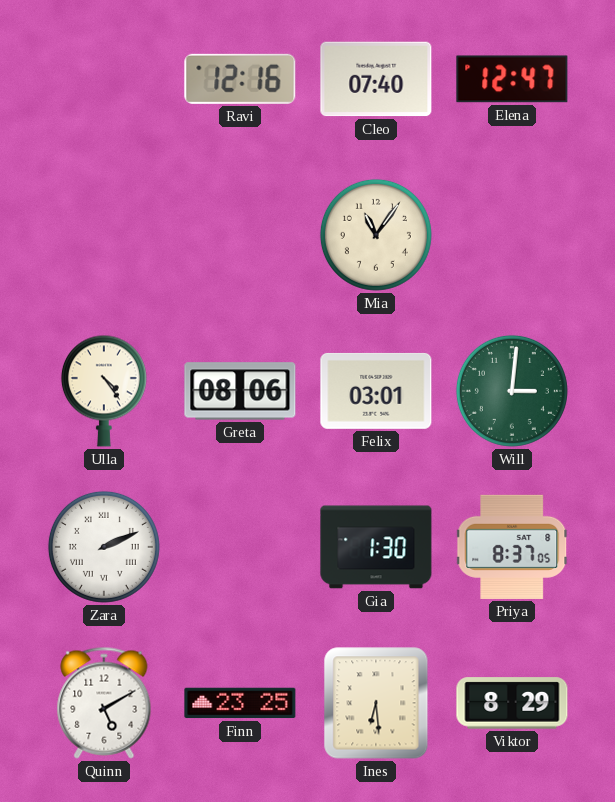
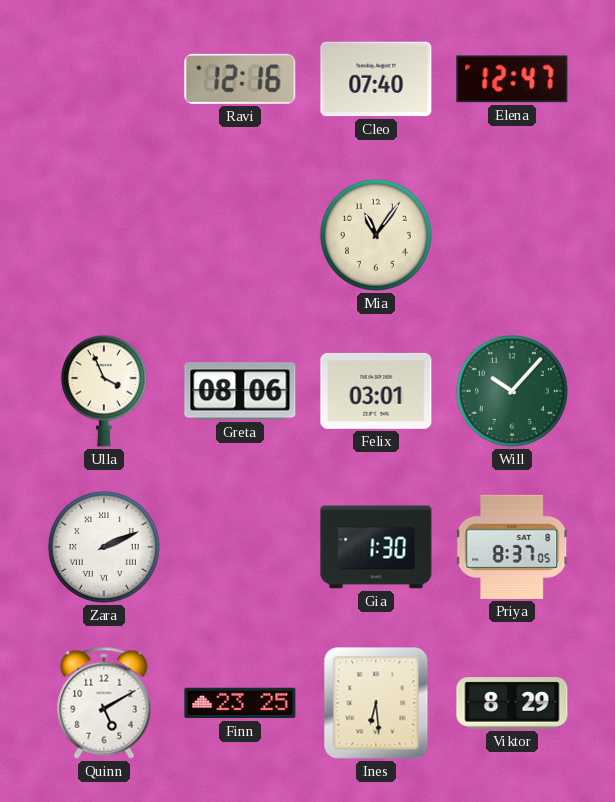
Ulla: 4:24 -> 3:56 (104, 391)
Will: 3:01 -> 10:07 (512, 391)
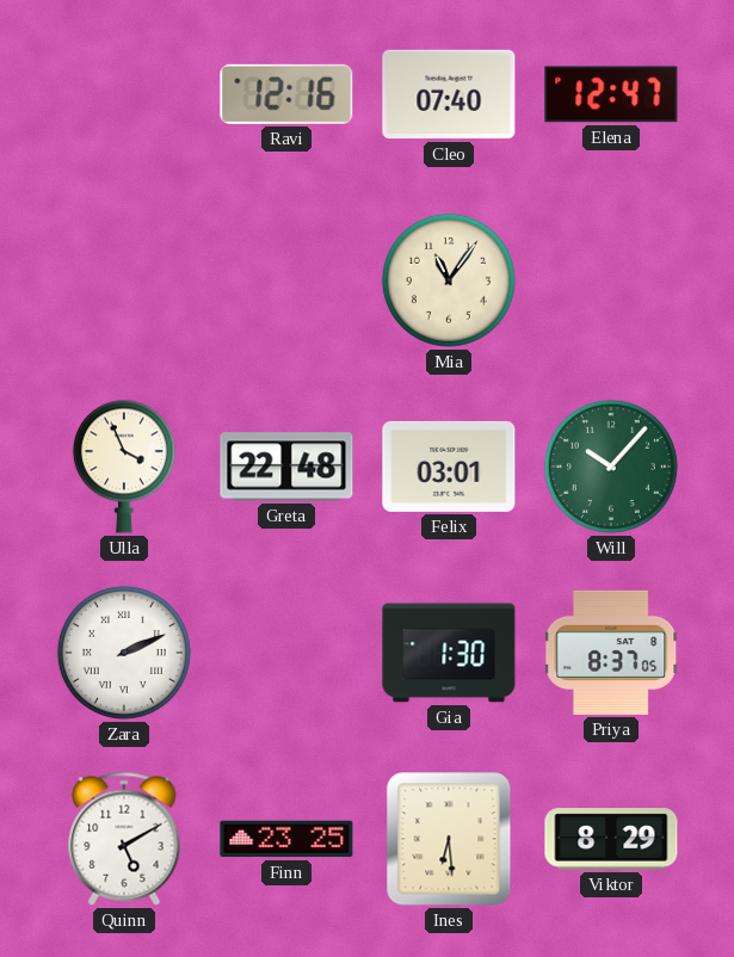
Greta: 08:06 -> 22:48 (286, 467)
